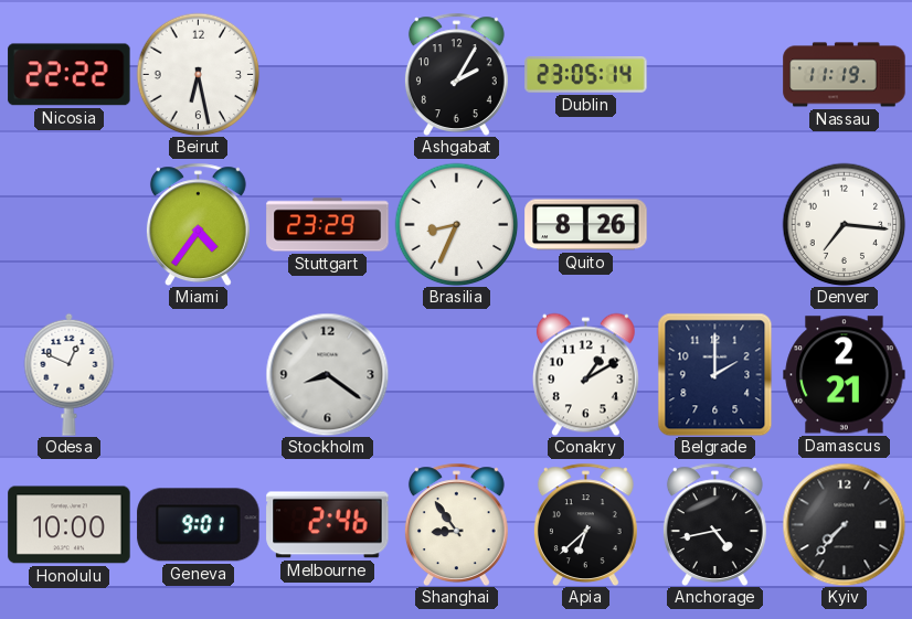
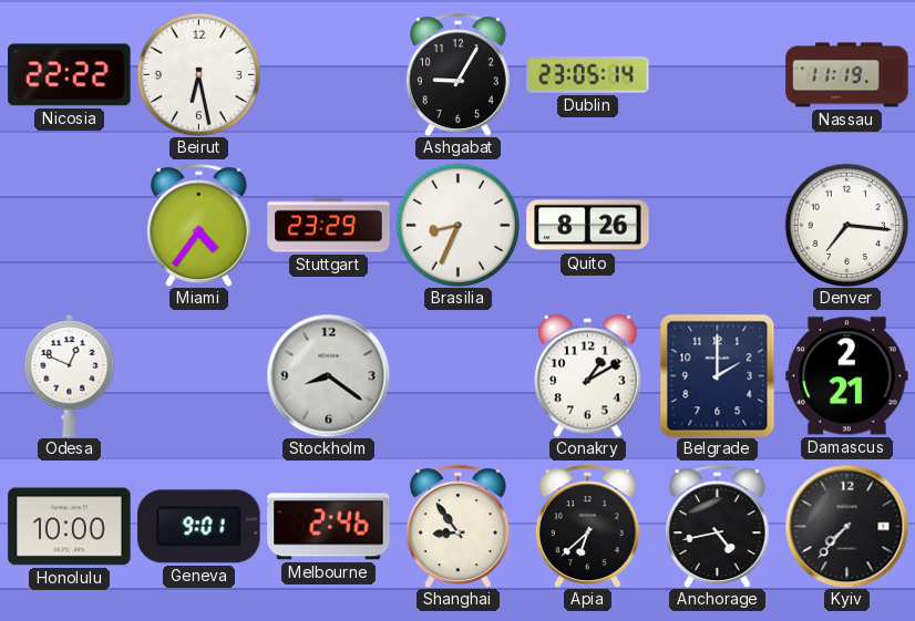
Ashgabat: 2:05 -> 9:05 (457, 74)
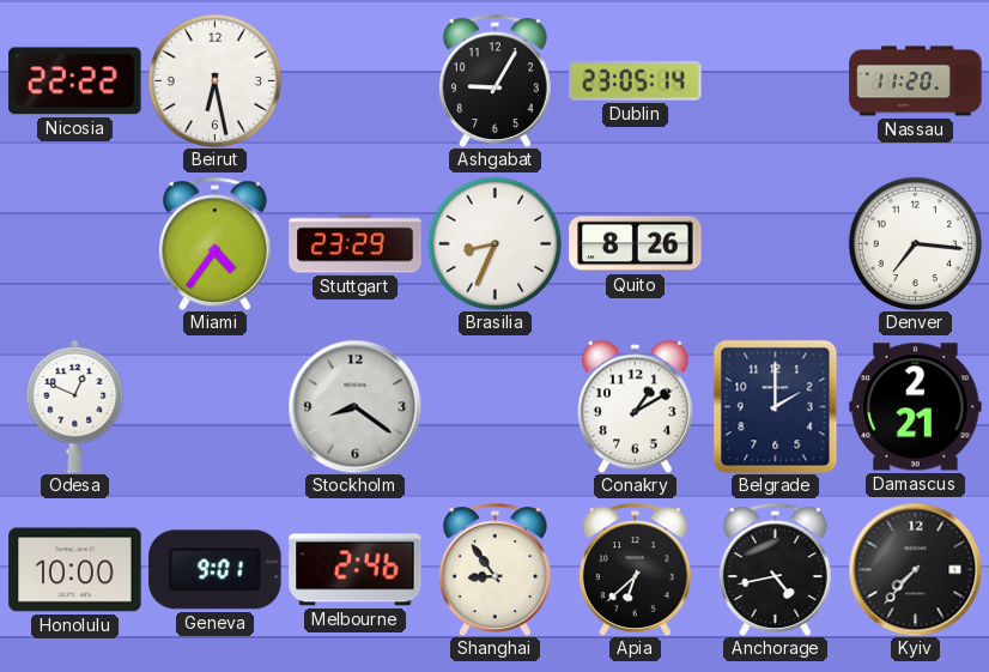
Nassau: 11:19 -> 11:20 (916, 81)
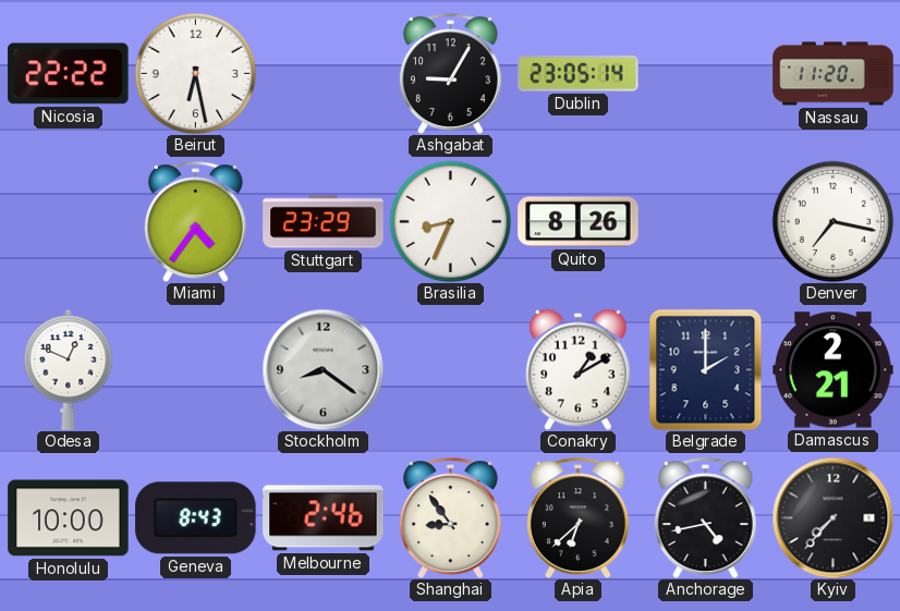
Denver: 7:16 -> 7:17 (832, 221)
Geneva: 9:01 -> 8:43 (196, 518)
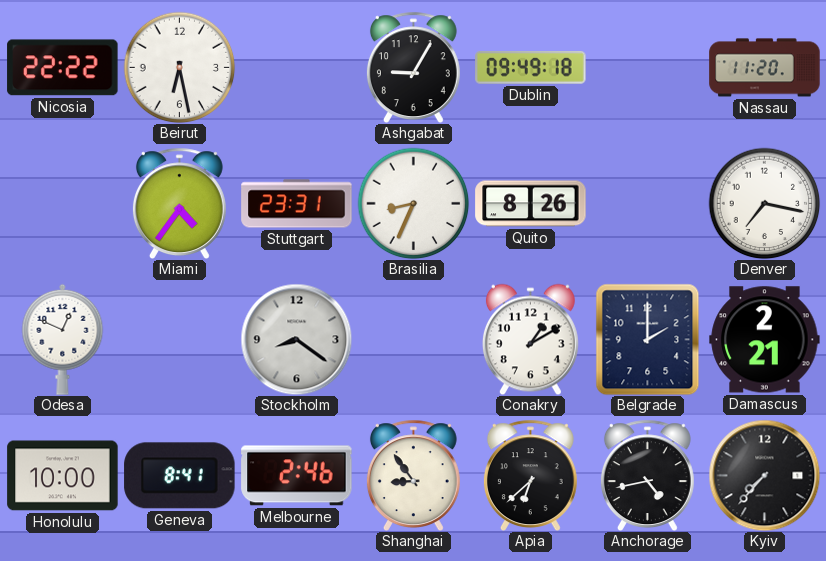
Dublin: 23:05 -> 09:49 (531, 68)
Stuttgart: 23:29 -> 23:31 (297, 204)
Geneva: 8:43 -> 8:41 (180, 476)
